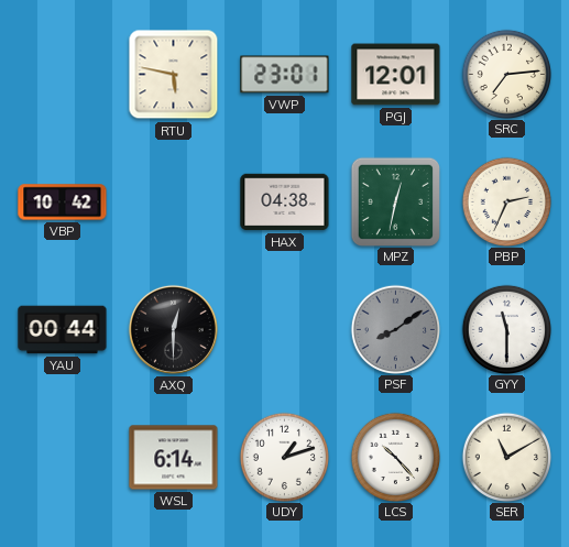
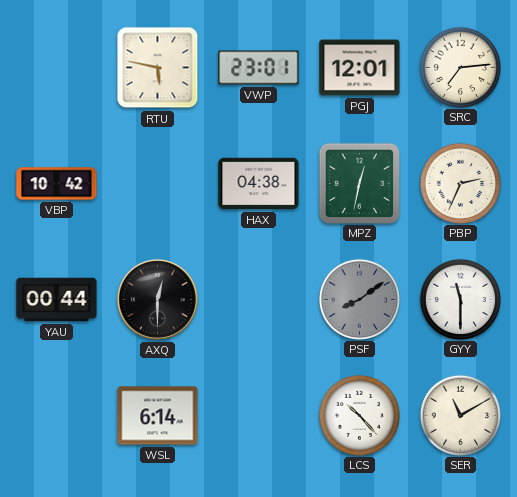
UDY: 1:12 -> none (284, 457)
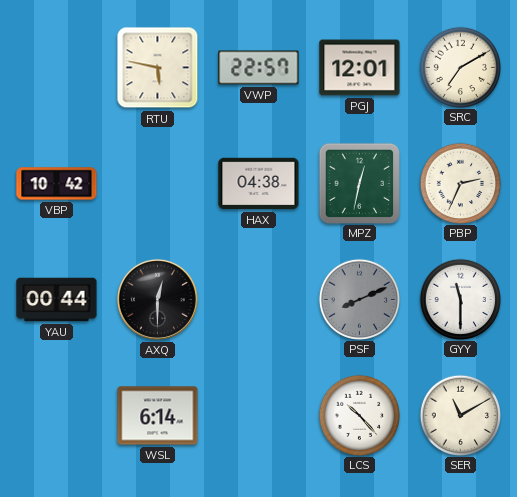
VWP: 23:01 -> 22:57 (259, 68)
SRC: 7:14 -> 7:10 (460, 67)
PSF: 8:09 -> 8:11 (359, 299)
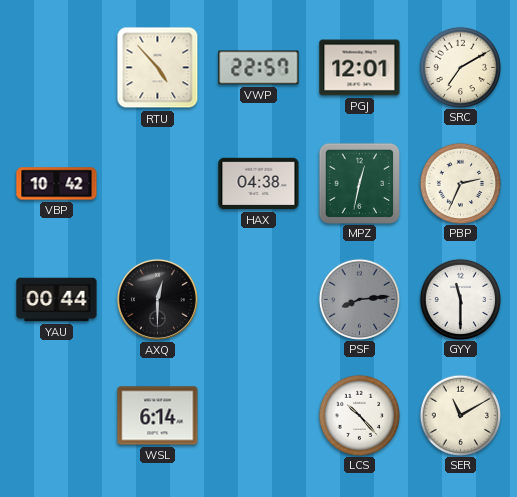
RTU: 5:47 -> 4:53 (158, 68)
PSF: 8:11 -> 8:14 (359, 299)
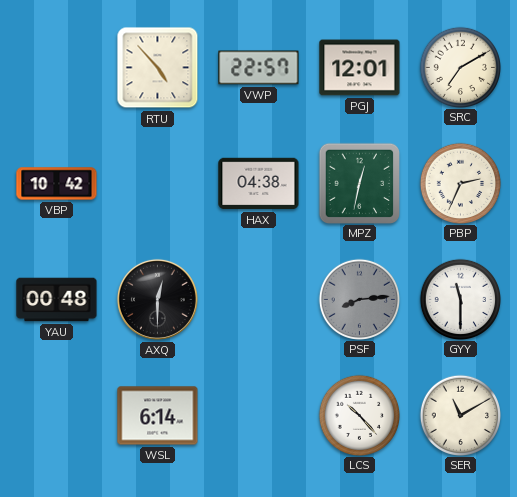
YAU: 00:44 -> 00:48 (57, 300)
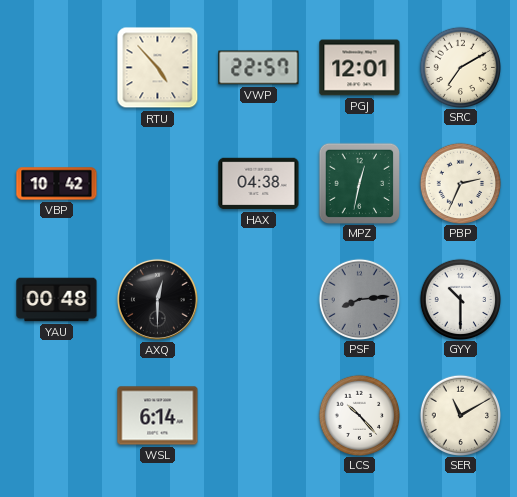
GYY: 11:30 -> 10:30 (460, 299)
